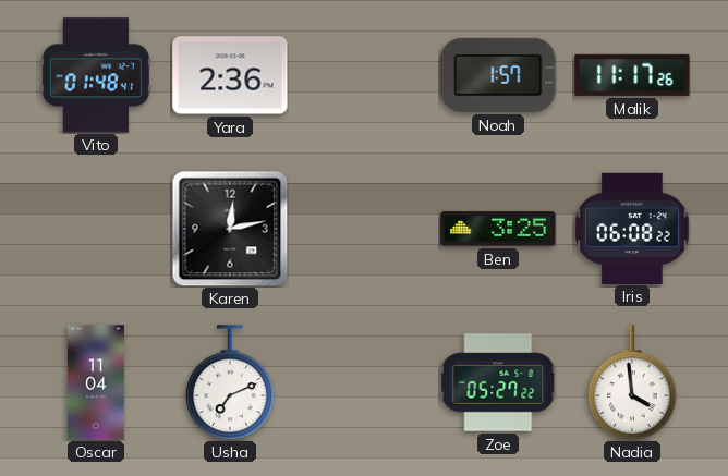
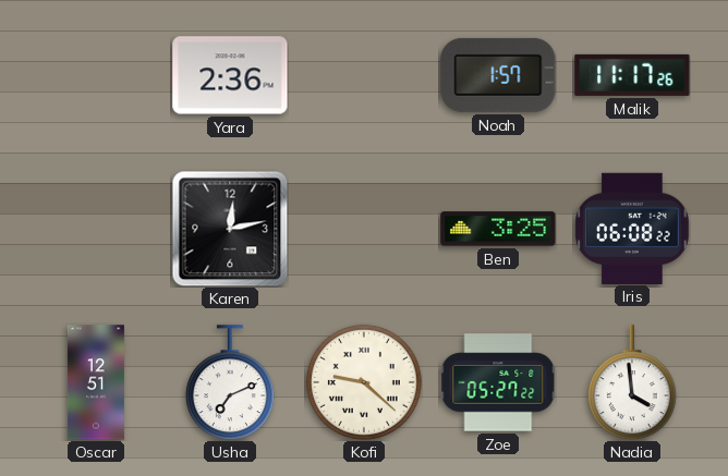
Vito: 01:48 -> none (96, 75)
Oscar: 11:04 -> 12:51 (96, 382)
Kofi: none -> 9:22 (364, 382)
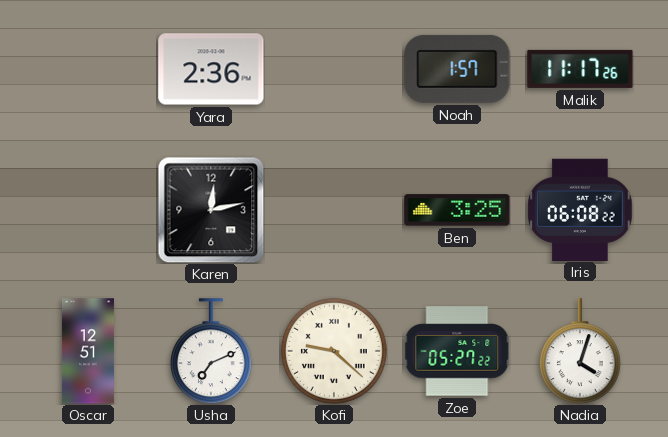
Nadia: 3:59 -> 4:03 (580, 351)
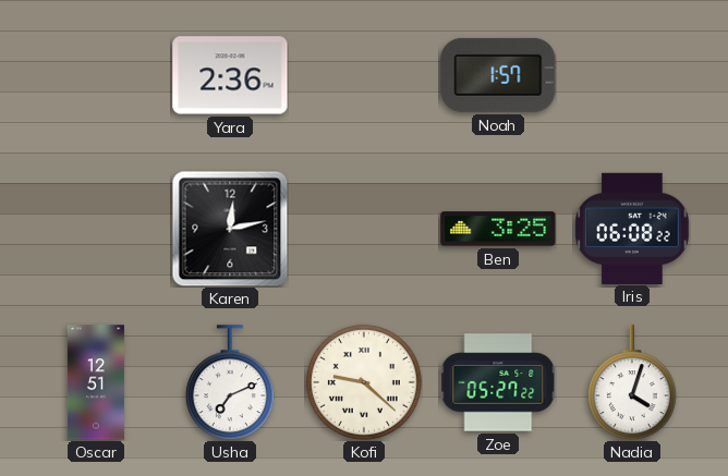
Malik: 11:17 -> none (580, 69)
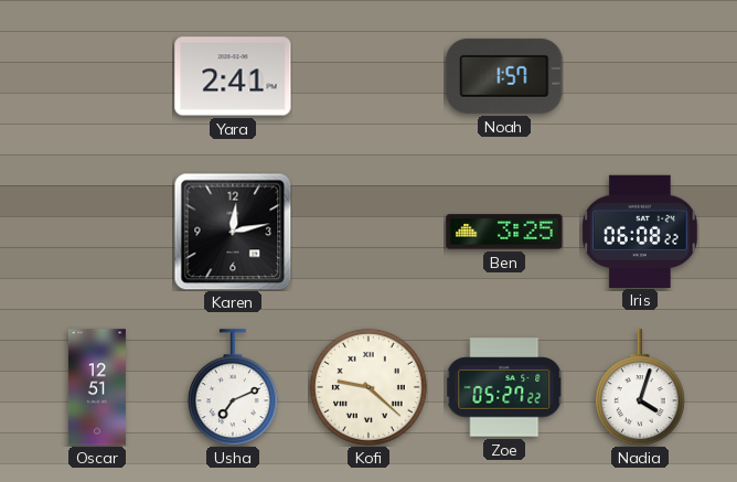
Yara: 2:36 -> 2:41 (233, 76)
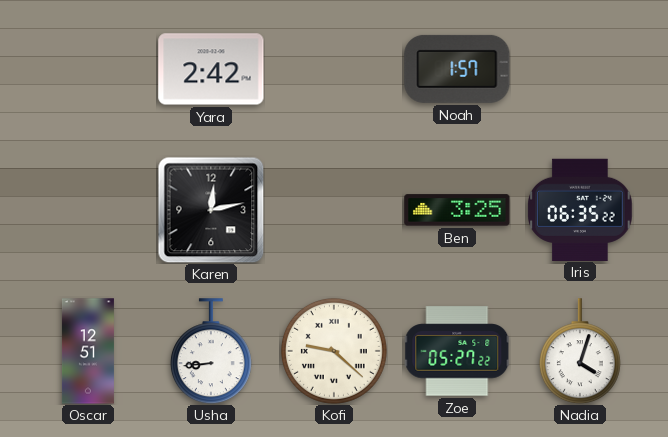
Yara: 2:41 -> 2:42 (211, 69)
Iris: 06:08 -> 06:35 (580, 209)
Usha: 7:11 -> 8:44 (211, 351)
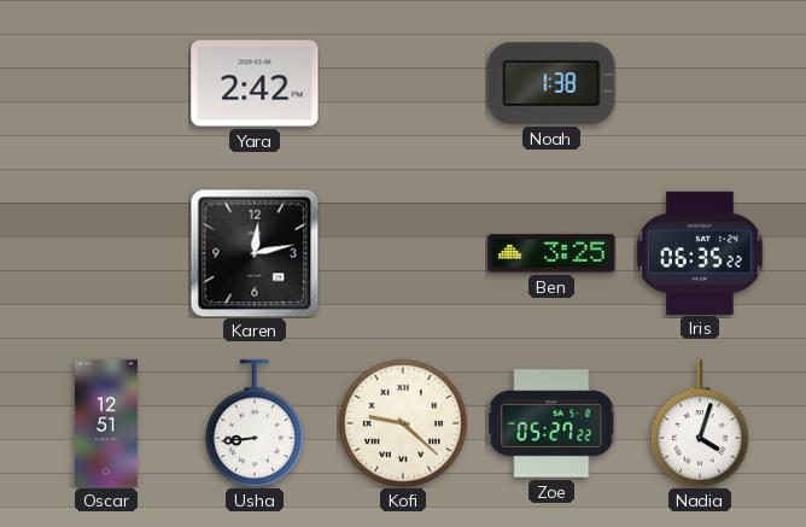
Noah: 1:57 -> 1:38 (551, 83)
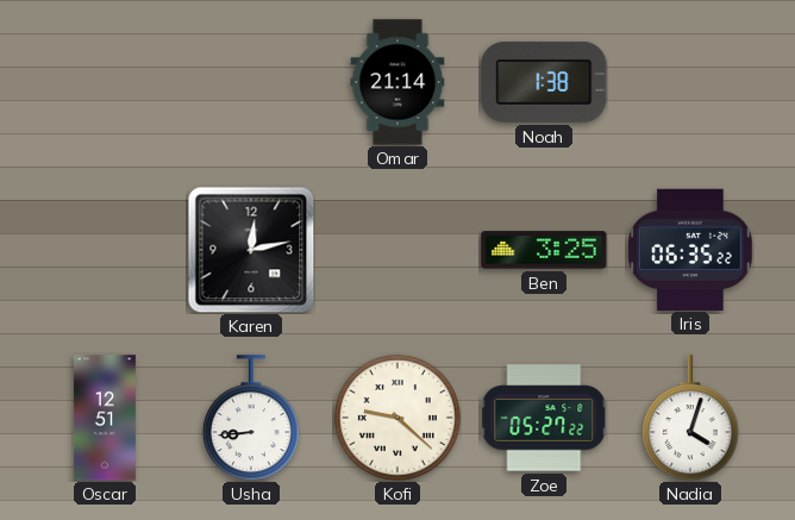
Yara: 2:42 -> none (255, 83)
Omar: none -> 21:14 (397, 82)
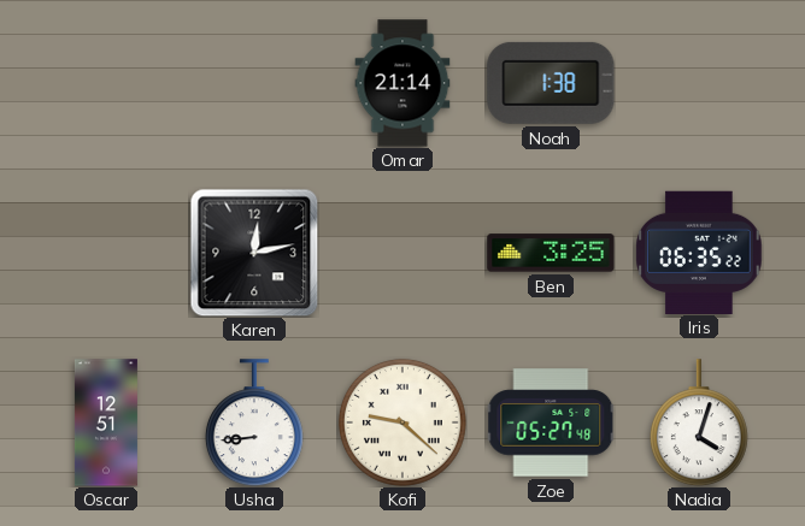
Zoe: 05:27:22 -> 05:27:48 (551, 422)
